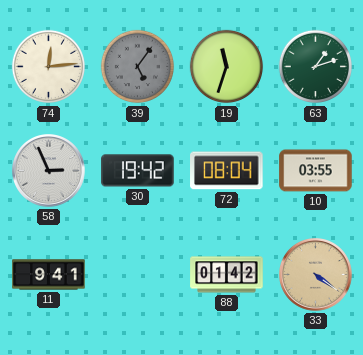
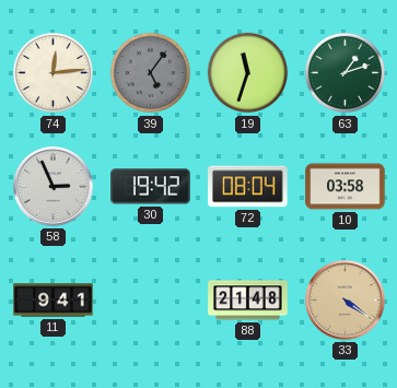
10: 03:55 -> 03:58 (346, 187)
88: 01:42 -> 21:48 (248, 301)
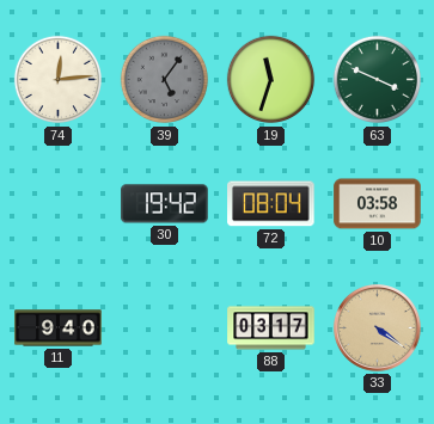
63: 1:12 -> 3:49 (378, 80)
58: 2:56 -> none (54, 187)
11: 9:41 -> 9:40 (59, 328)
88: 21:48 -> 03:17 (271, 328)
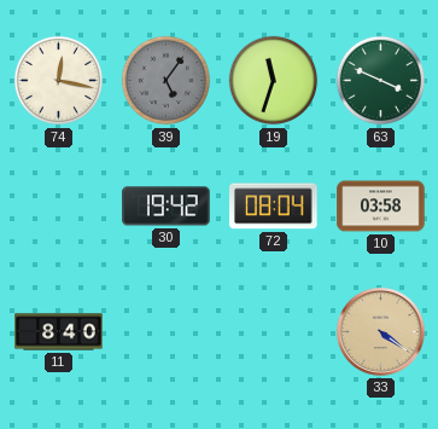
74: 12:14 -> 12:17 (59, 81)
11: 9:40 -> 8:40 (59, 332)
88: 03:17 -> none (271, 328)
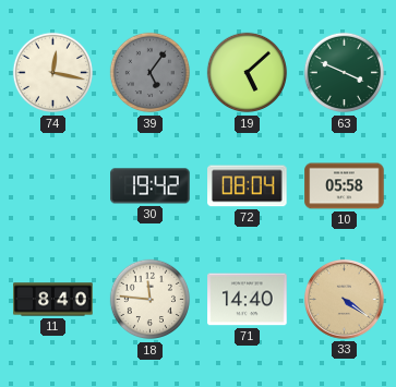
19: 11:33 -> 5:08 (248, 73)
10: 03:58 -> 05:58 (345, 186)
18: none -> 11:46 (151, 300)
71: none -> 14:40 (248, 300)
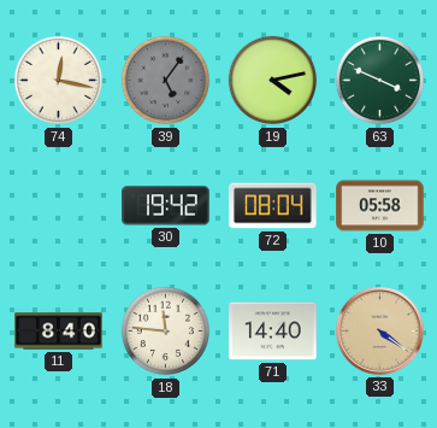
19: 5:08 -> 4:13 (273, 81)
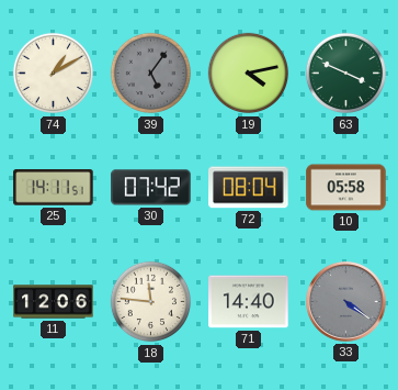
74: 12:17 -> 1:10 (54, 74)
25: none -> 14:11 (54, 188)
30: 19:42 -> 07:42 (151, 188)
11: 8:40 -> 12:06 (54, 302)
33 dial: champagne -> grey (346, 302)
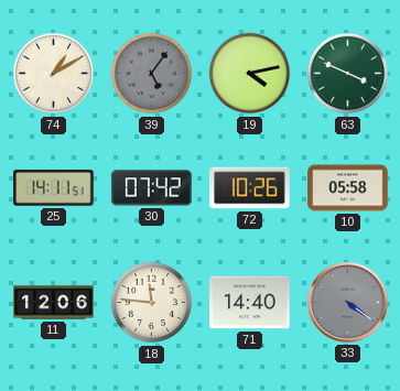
72: 08:04 -> 10:26 (250, 188)
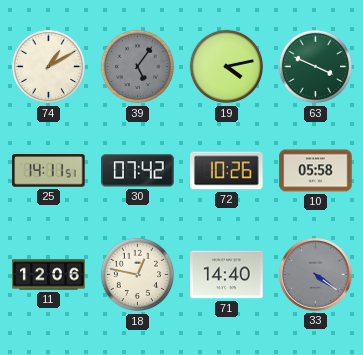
18: 11:46 -> 12:47 (138, 275)
